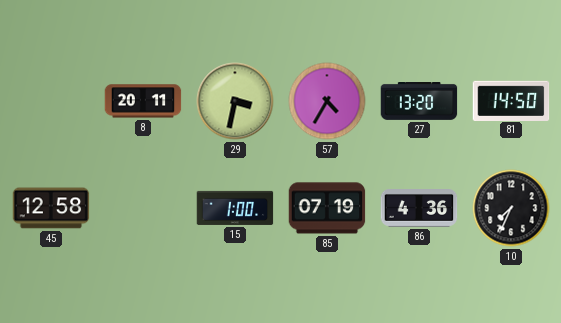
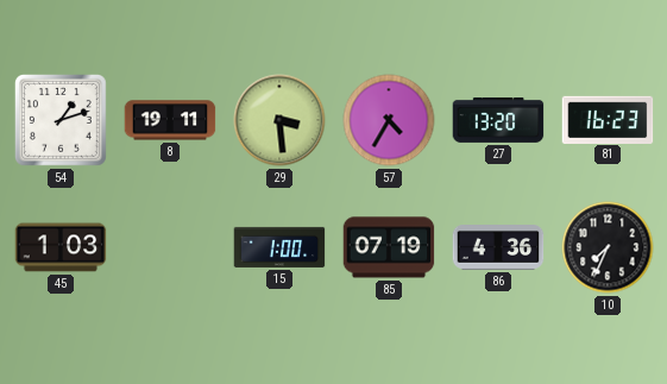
54: none -> 1:12 (62, 121)
8: 20:11 -> 19:11 (170, 120)
29: 3:32 -> 3:29 (279, 120)
81: 14:50 -> 16:23 (608, 119)
45: 12:58 -> 1:03 (61, 247)
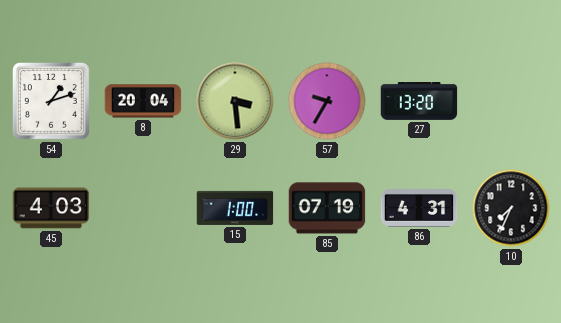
8: 19:11 -> 20:04 (143, 101)
57: 4:35 -> 9:35 (327, 101)
81: 16:23 -> none (608, 119)
45: 1:03 -> 4:03 (51, 208)
86: 4:36 -> 4:31 (419, 209)
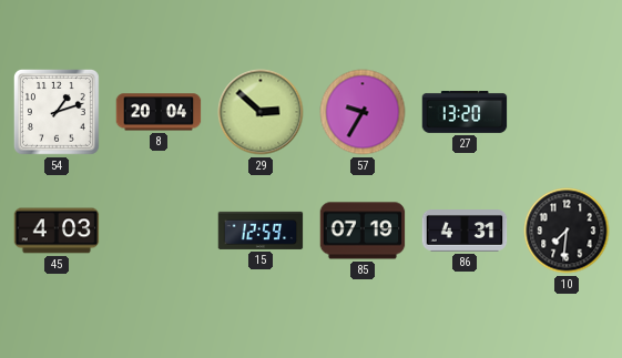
29: 3:29 -> 2:52 (261, 112)
15: 1:00 -> 12:59 (261, 231)
10: 7:34 -> 7:31 (567, 231)
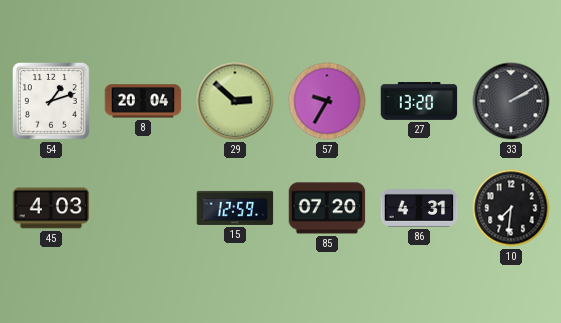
33: none -> 2:10 (511, 101)
85: 07:19 -> 07:20 (327, 208)
